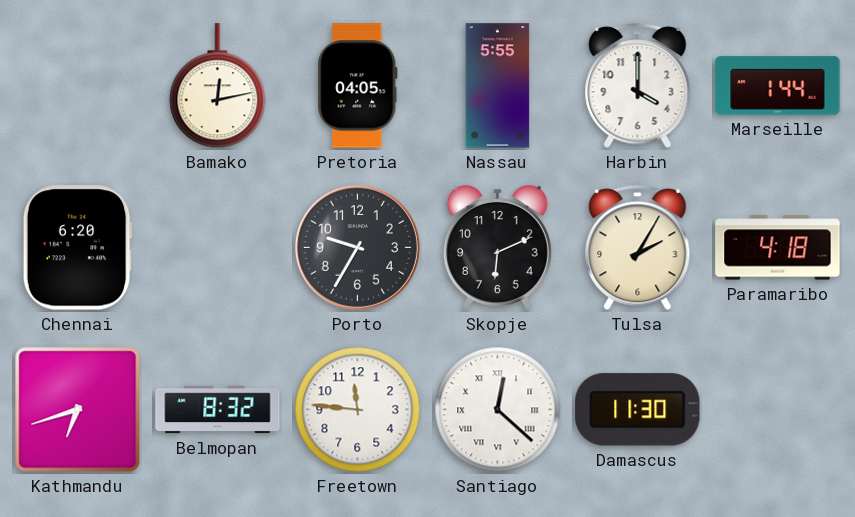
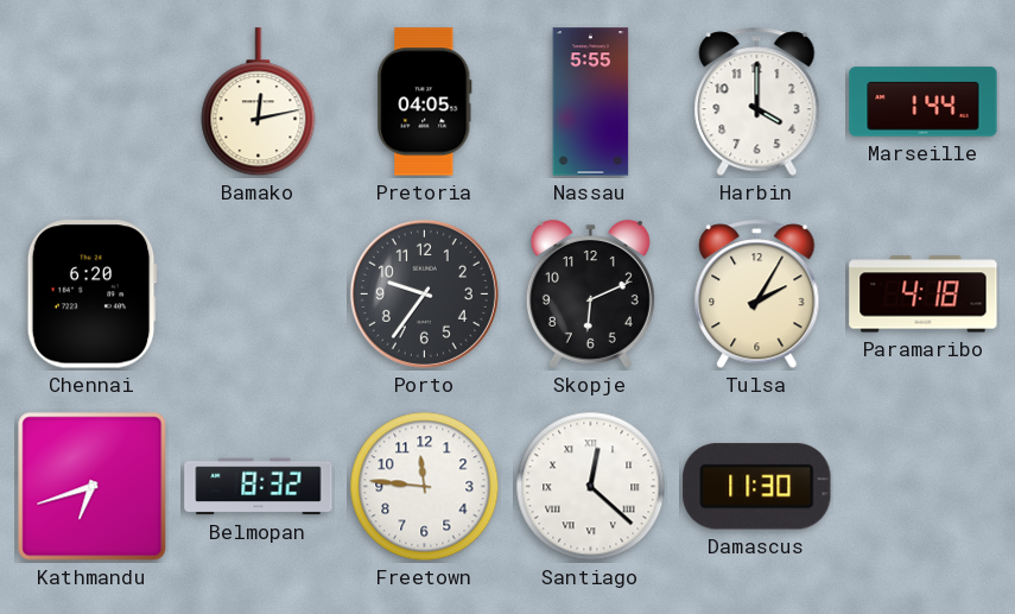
Porto: 9:35 -> 9:36 (424, 293)
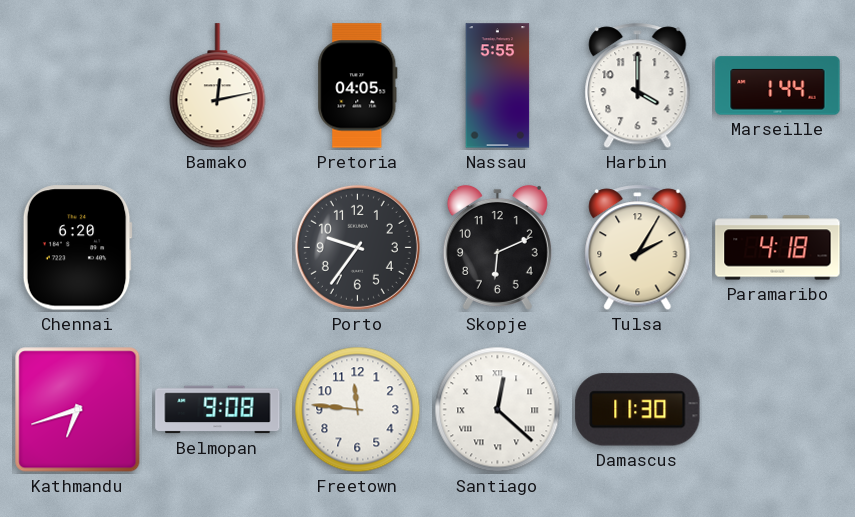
Belmopan: 8:32 -> 9:08 (218, 410)
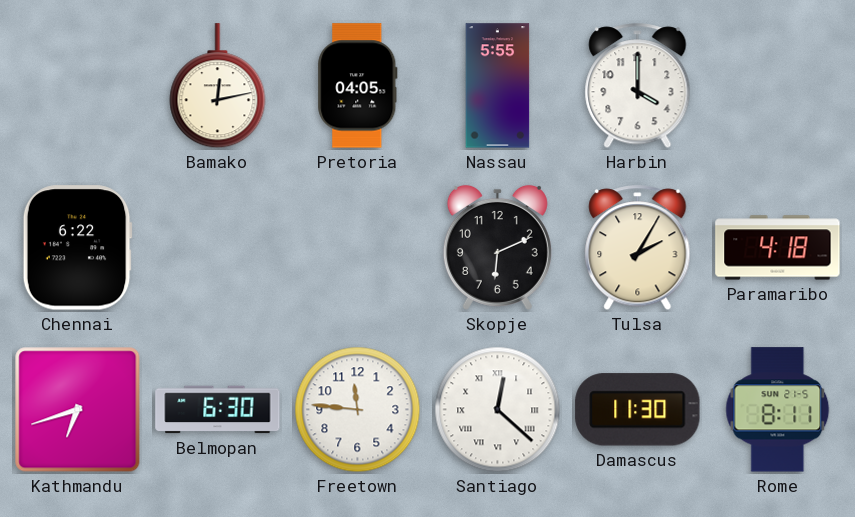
Marseille: 1:44 -> none (778, 86)
Chennai: 6:20 -> 6:22 (77, 248)
Porto: 9:36 -> none (357, 247)
Belmopan: 9:08 -> 6:30 (218, 410)
Rome: none -> 8:11 (778, 410)
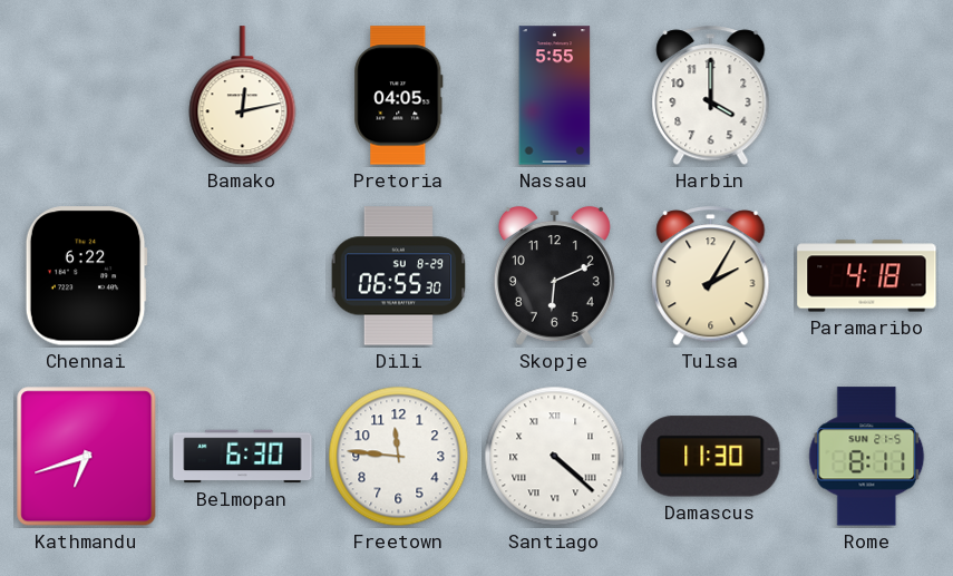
Dili: none -> 06:55 (399, 276)
Santiago: 12:22 -> 4:22 (555, 457)
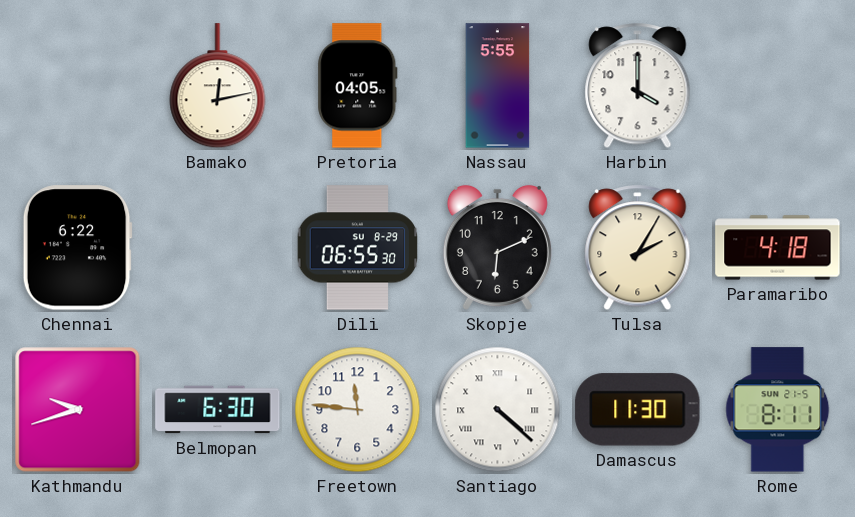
Kathmandu: 6:42 -> 9:42 (78, 410)
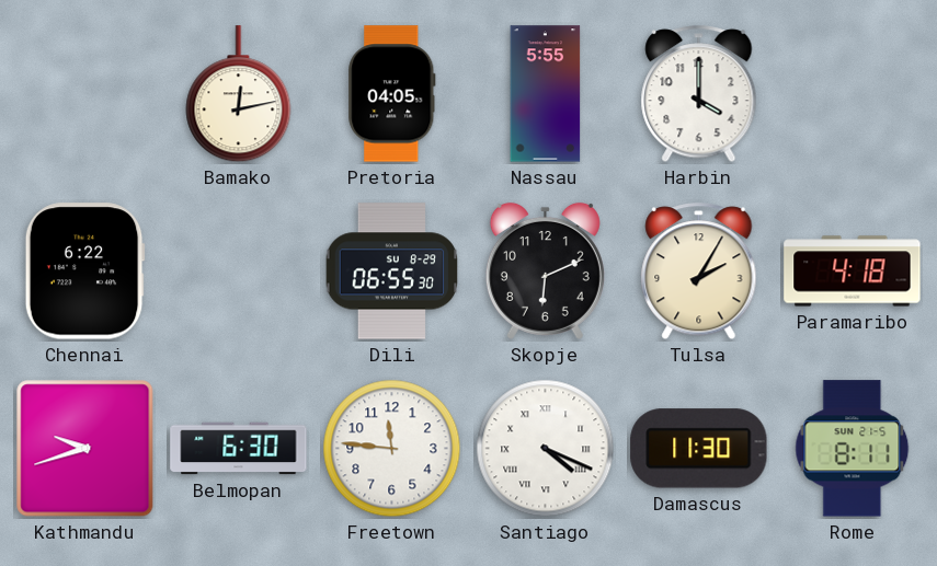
Santiago: 4:22 -> 4:19 (546, 449)
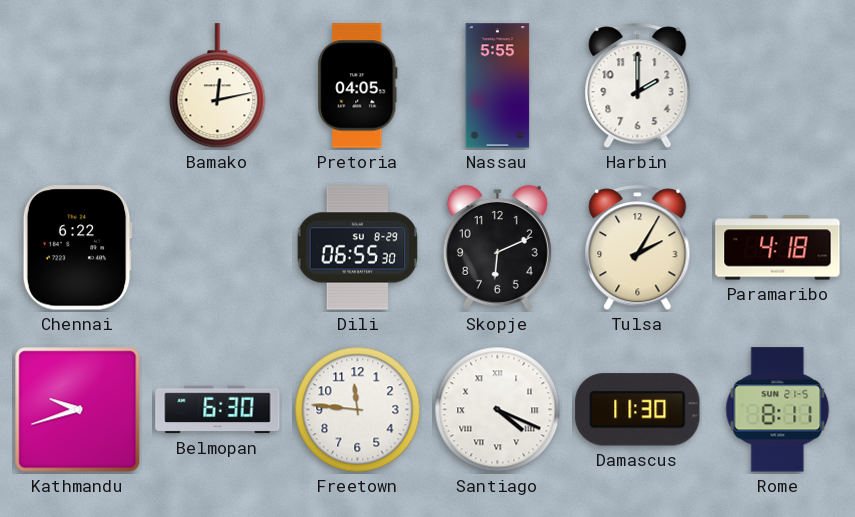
Harbin: 4:00 -> 2:00 (638, 86)
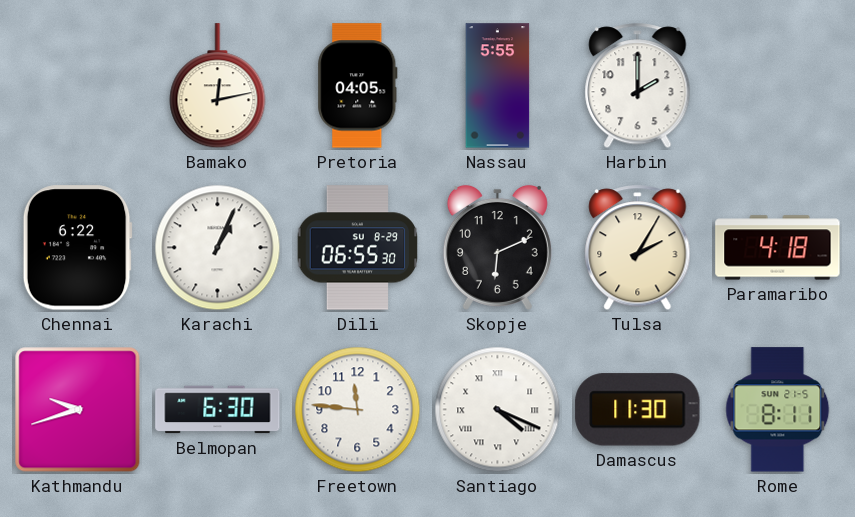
Karachi: none -> 1:04 (218, 248)
